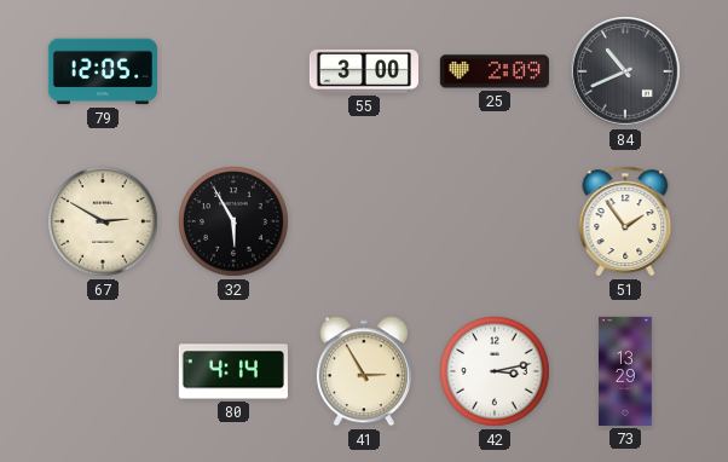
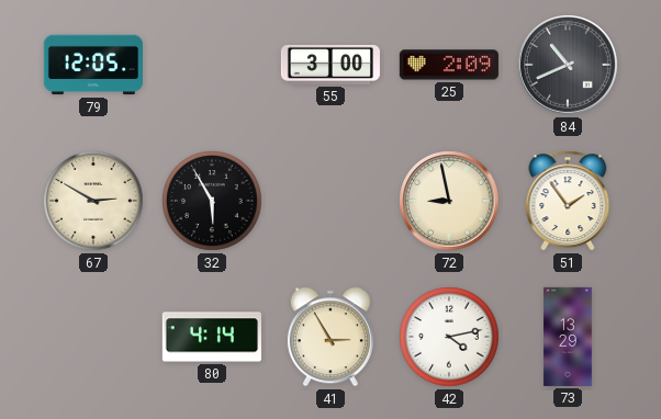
72: none -> 8:58 (449, 201)
42: 3:13 -> 4:13 (449, 337)
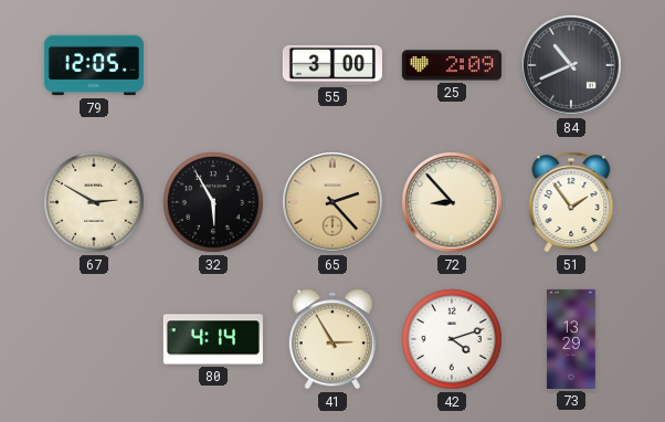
65: none -> 2:23 (332, 202)
72: 8:58 -> 8:53 (452, 202)
42: 4:13 -> 4:12 (452, 339)
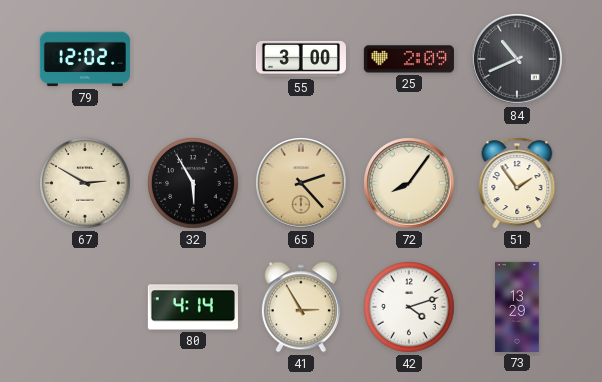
79: 12:05 -> 12:02 (85, 59)
72: 8:53 -> 8:06 (409, 183)
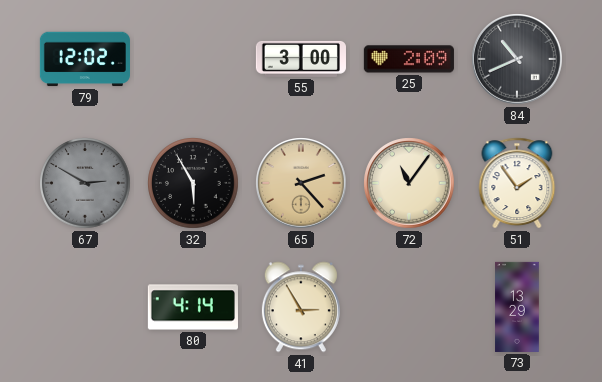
67 dial: cream -> grey (85, 183)
72: 8:06 -> 11:06 (409, 183)
42: 4:12 -> none (409, 307)
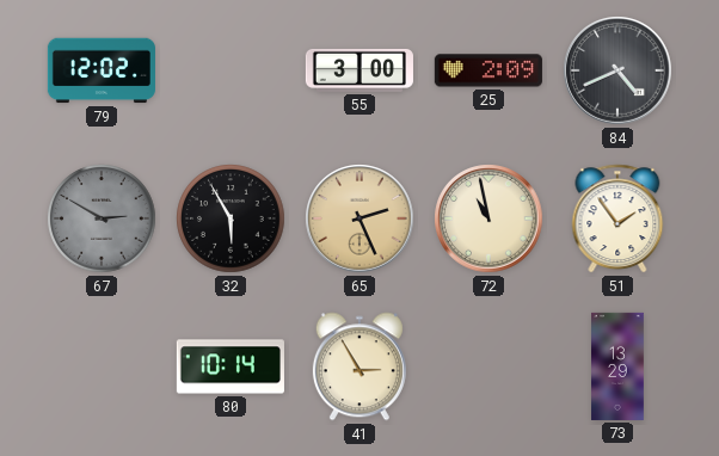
84: 10:41 -> 4:41 (617, 70)
65: 2:23 -> 2:26 (359, 218)
72: 11:06 -> 10:58 (488, 218)
80: 4:14 -> 10:14 (231, 366)
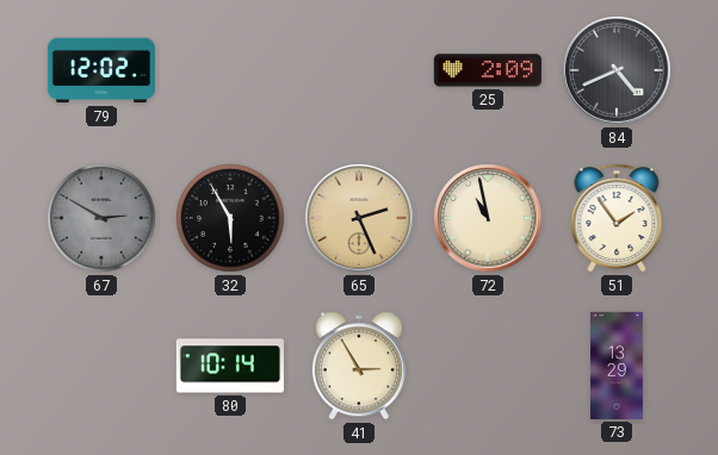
55: 3:00 -> none (359, 70)
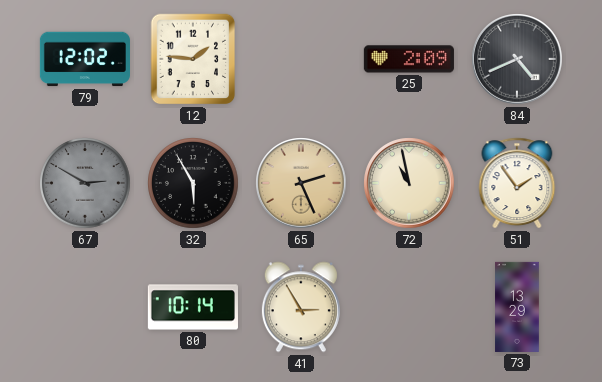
12: none -> 1:46 (193, 59)
